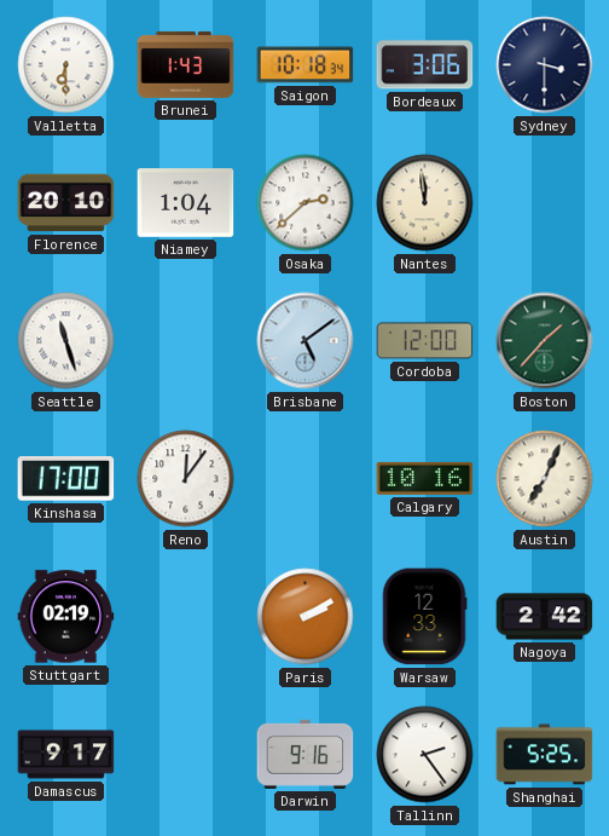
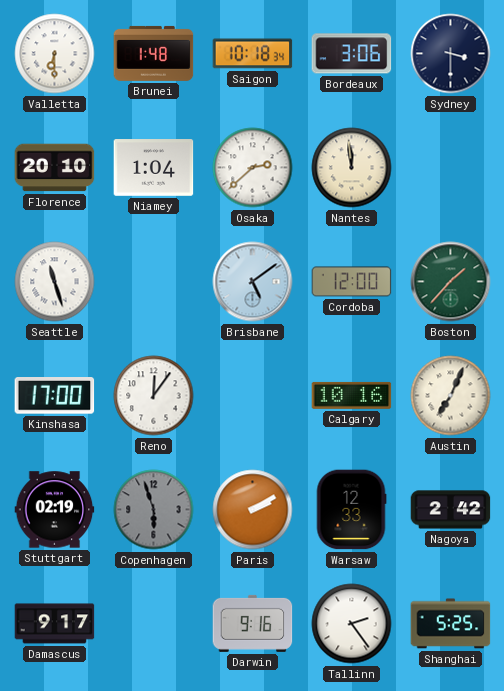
Brunei: 1:43 -> 1:48 (154, 53)
Copenhagen: none -> 5:57 (154, 510)
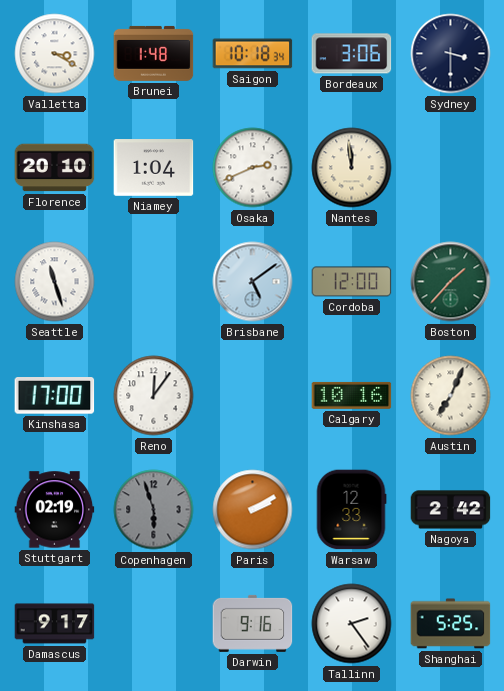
Valletta: 6:30 -> 3:20 (55, 54)
Osaka: 2:38 -> 2:41 (253, 168)
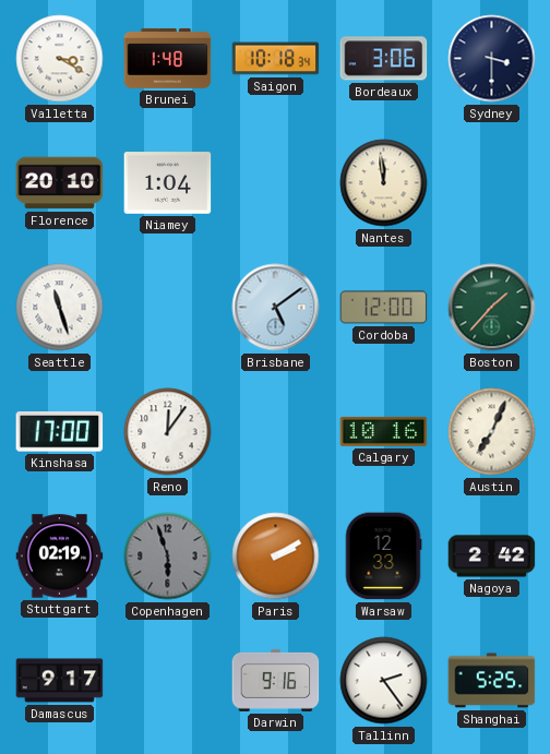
Osaka: 2:41 -> none (253, 168)
